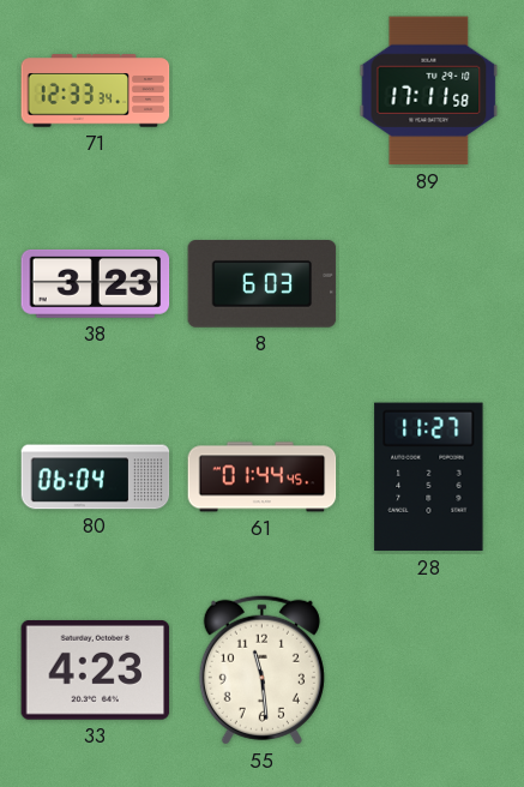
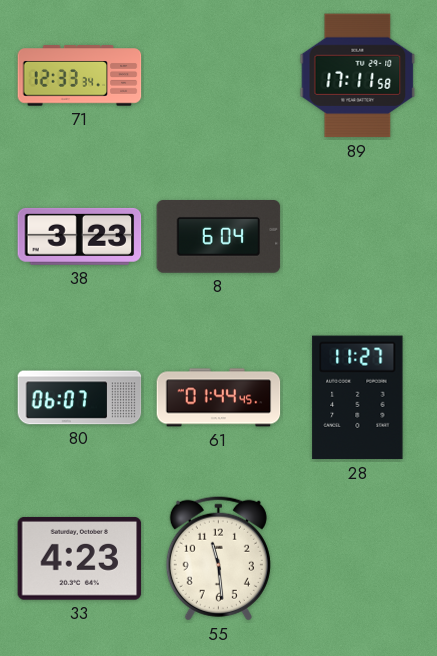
8: 6:03 -> 6:04 (219, 237)
80: 06:04 -> 06:07 (80, 398)
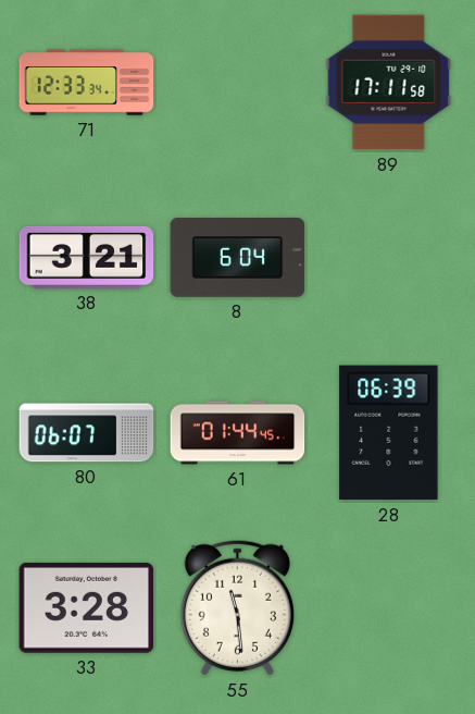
38: 3:23 -> 3:21 (87, 257)
28: 11:27 -> 06:39 (389, 433)
33: 4:23 -> 3:28 (87, 607)
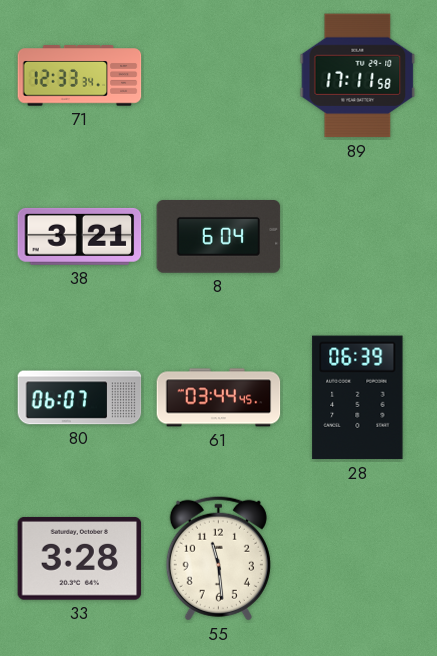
61: 01:44 -> 03:44 (219, 398)
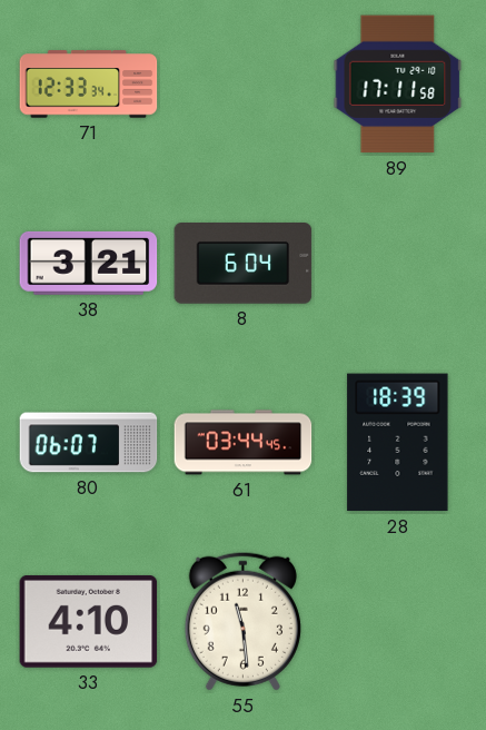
28: 06:39 -> 18:39 (398, 443)
33: 3:28 -> 4:10 (89, 621)
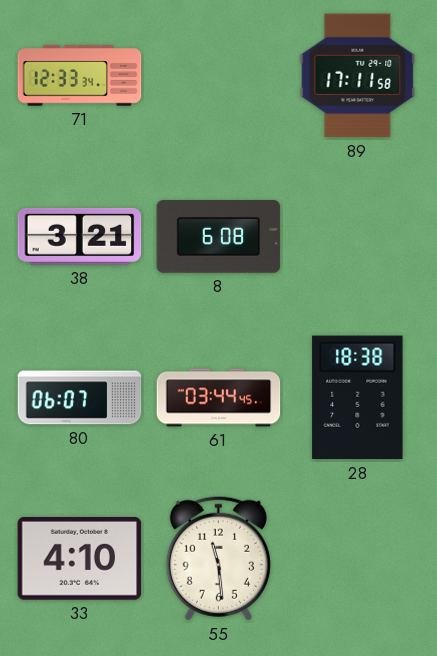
8: 6:04 -> 6:08 (219, 237)
28: 18:39 -> 18:38 (358, 398)
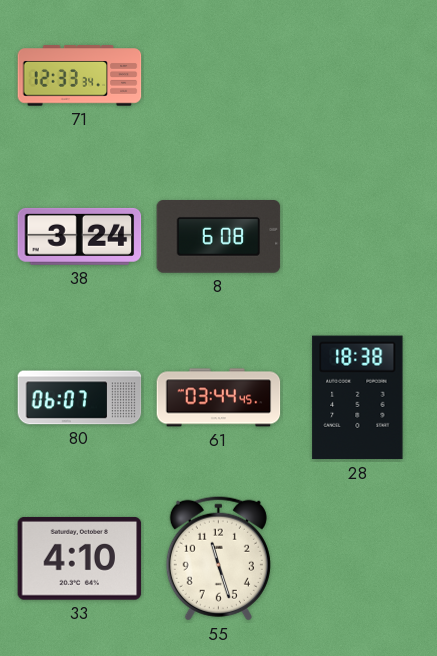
89: 17:11 -> none (358, 76)
38: 3:21 -> 3:24 (80, 236)
55: 11:29 -> 11:27 (218, 558)
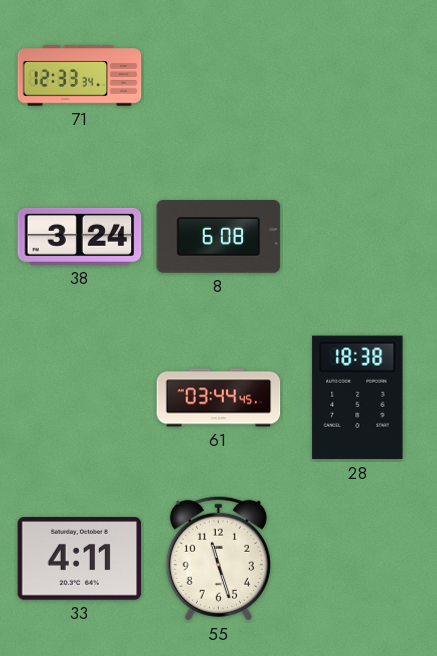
80: 06:07 -> none (80, 398)
33: 4:10 -> 4:11 (80, 558)
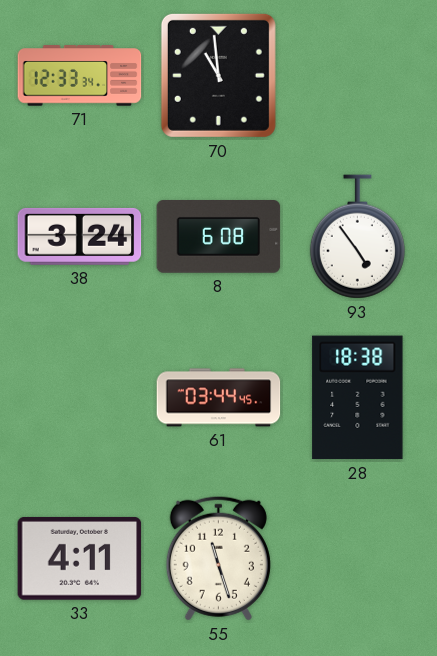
70: none -> 10:59 (218, 75)
93: none -> 4:54 (357, 237)
